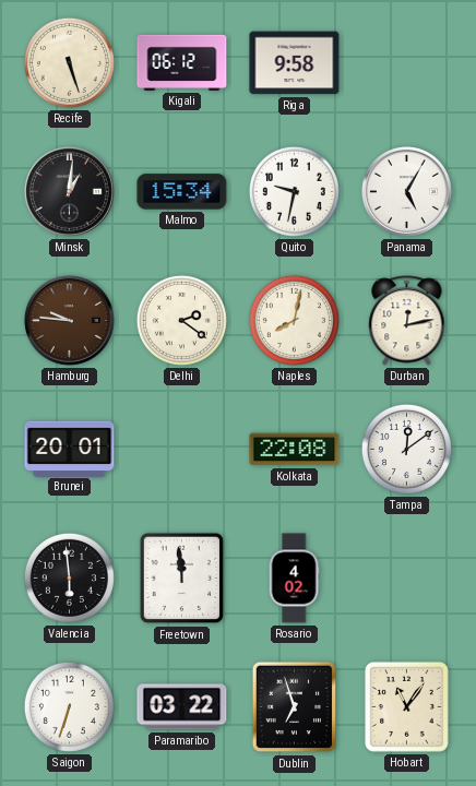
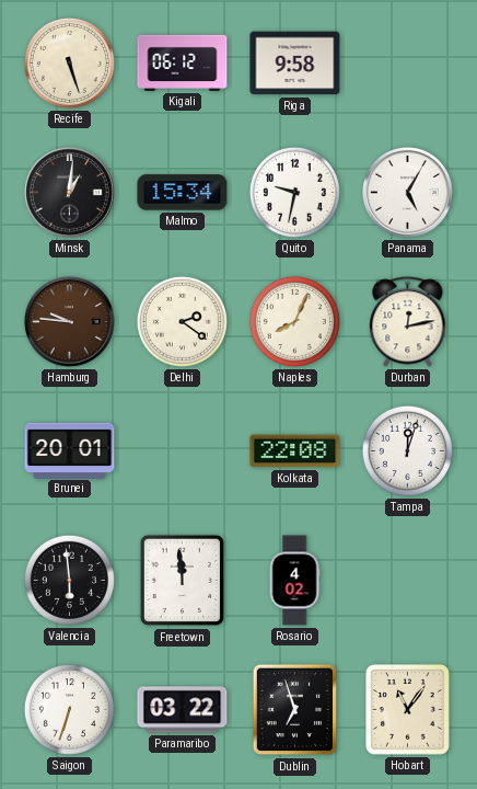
Naples: 8:02 -> 8:04 (294, 321)
Tampa: 12:09 -> 12:03 (407, 450)
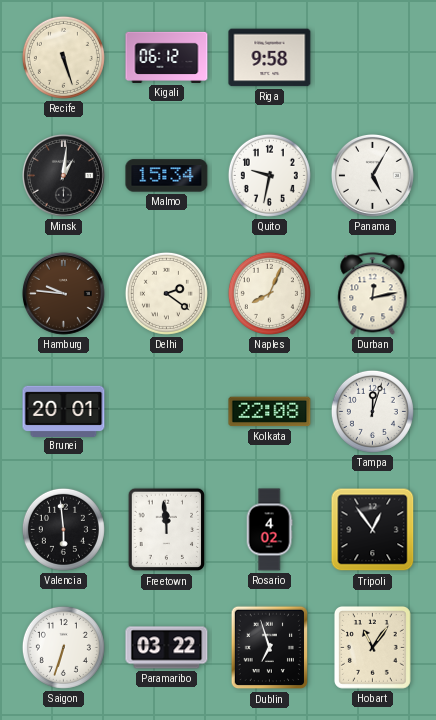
Tripoli: none -> 12:54 (373, 530)
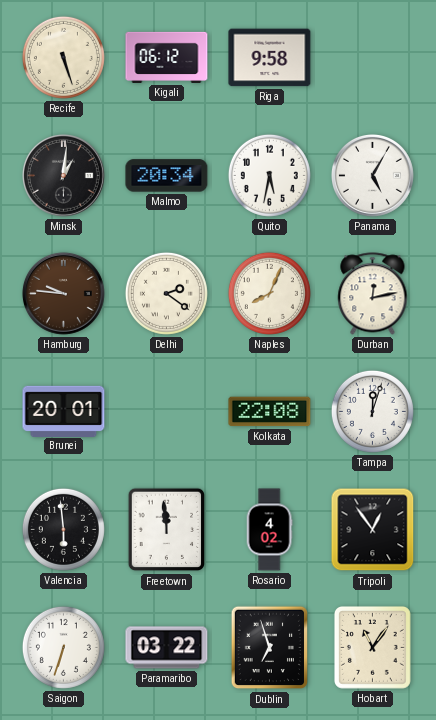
Malmo: 15:34 -> 20:34 (167, 176)
Quito: 9:32 -> 5:32 (269, 175)
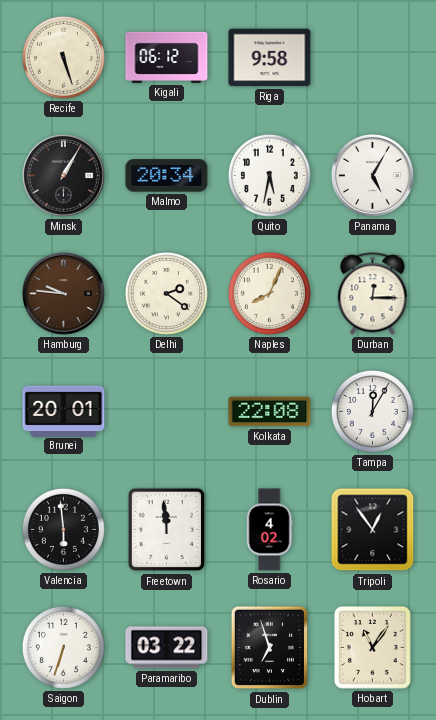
Minsk: 1:01 -> 1:05 (64, 176)
Durban: 12:13 -> 12:15 (373, 294)
Tampa: 12:03 -> 12:05 (372, 411)
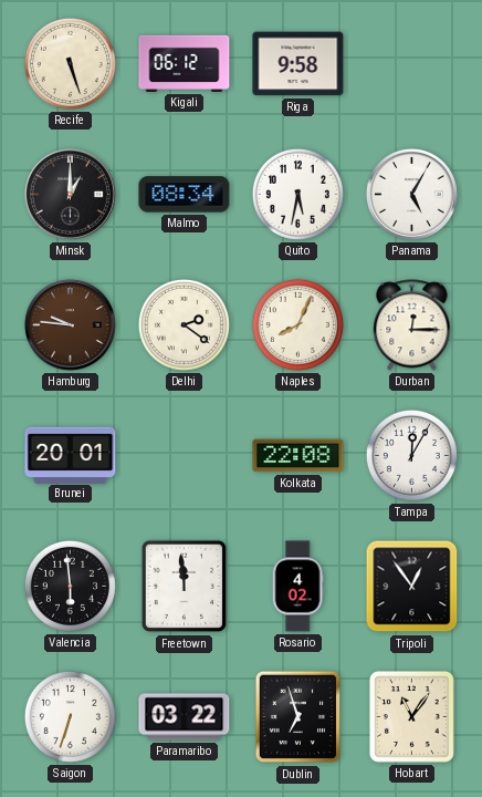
Minsk: 1:05 -> 1:00 (71, 195)
Malmo: 20:34 -> 08:34 (185, 195)
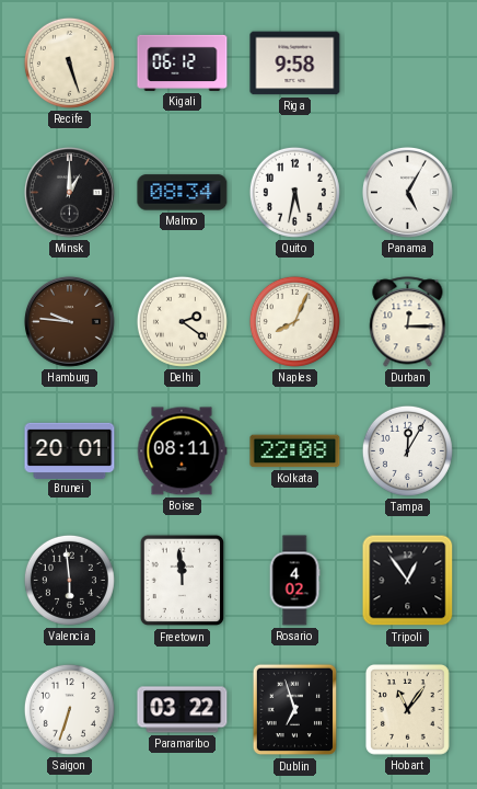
Boise: none -> 08:11 (182, 451)
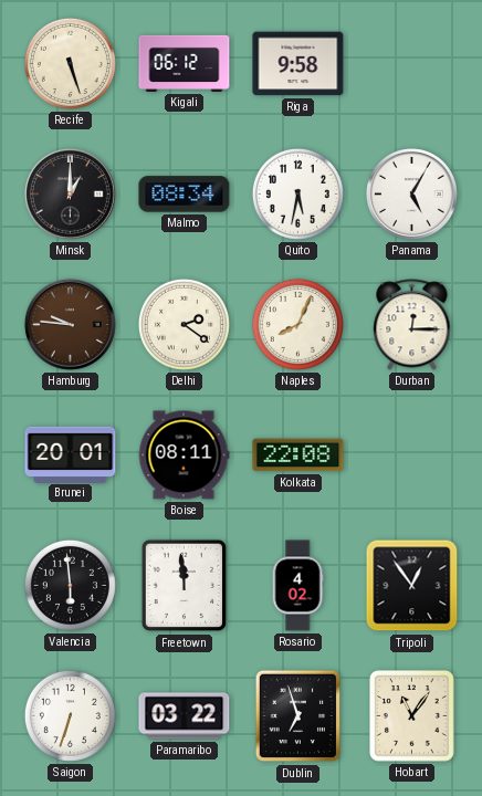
Tampa: 12:05 -> none (407, 450)
